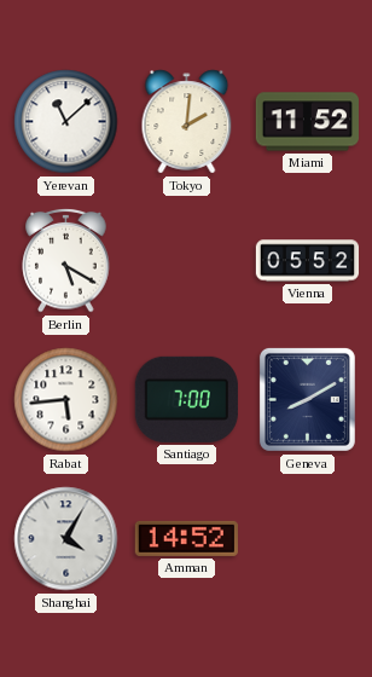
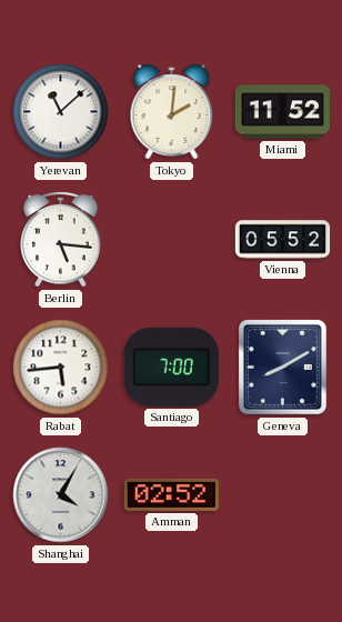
Berlin: 5:20 -> 5:16 (61, 239)
Amman: 14:52 -> 02:52 (171, 494)
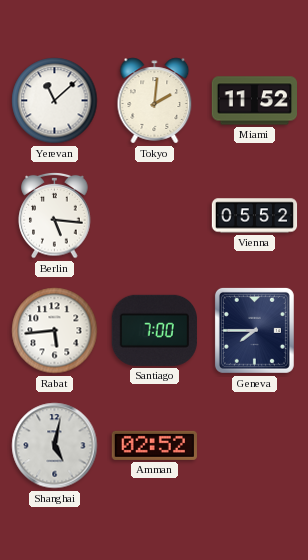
Geneva: 8:10 -> 7:45 (254, 330)
Shanghai: 4:05 -> 5:02 (55, 446)
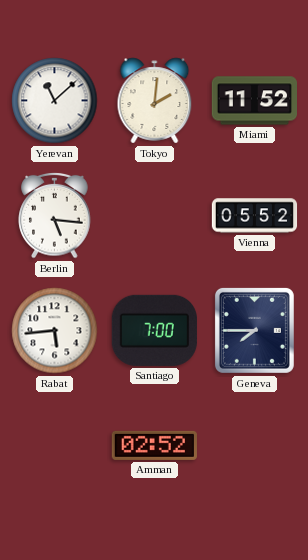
Shanghai: 5:02 -> none (55, 446)
